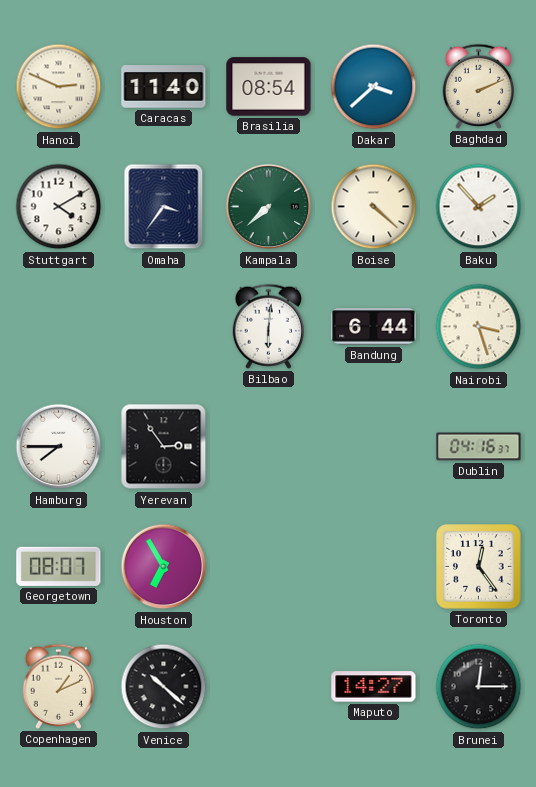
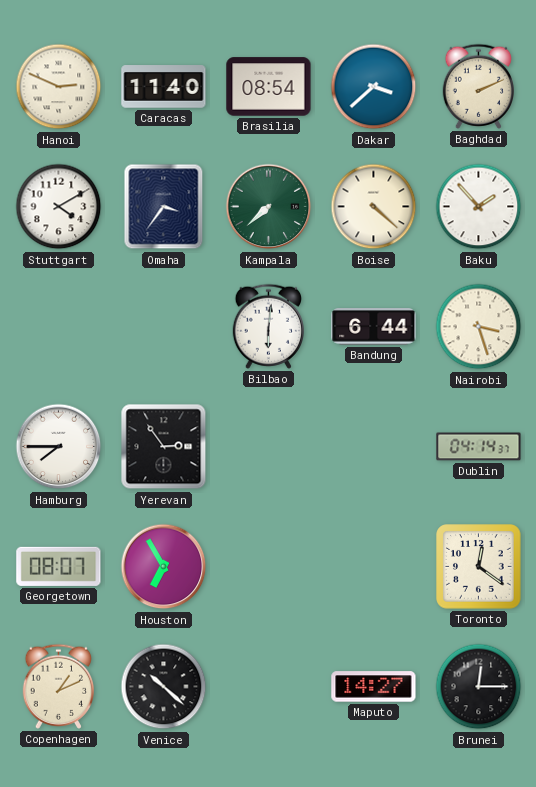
Dublin: 04:16 -> 04:14 (479, 447)
Toronto: 12:24 -> 12:21 (479, 567)
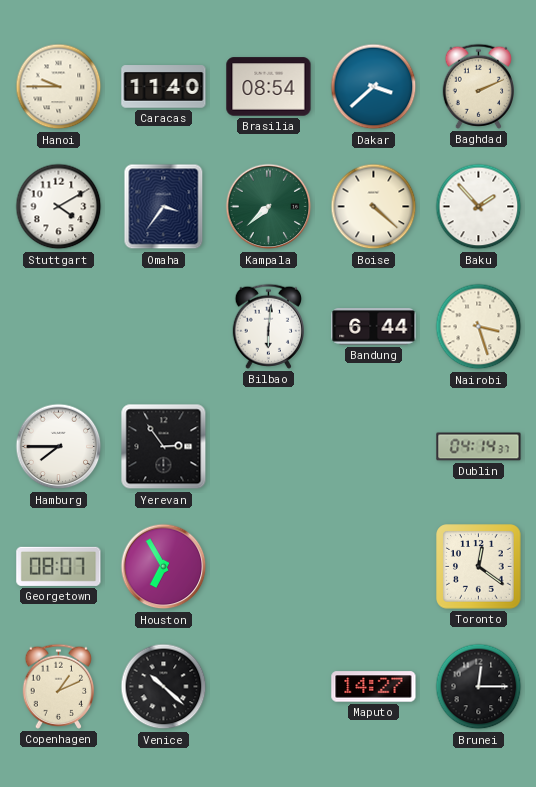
Hanoi: 2:49 -> 9:45 (59, 87)
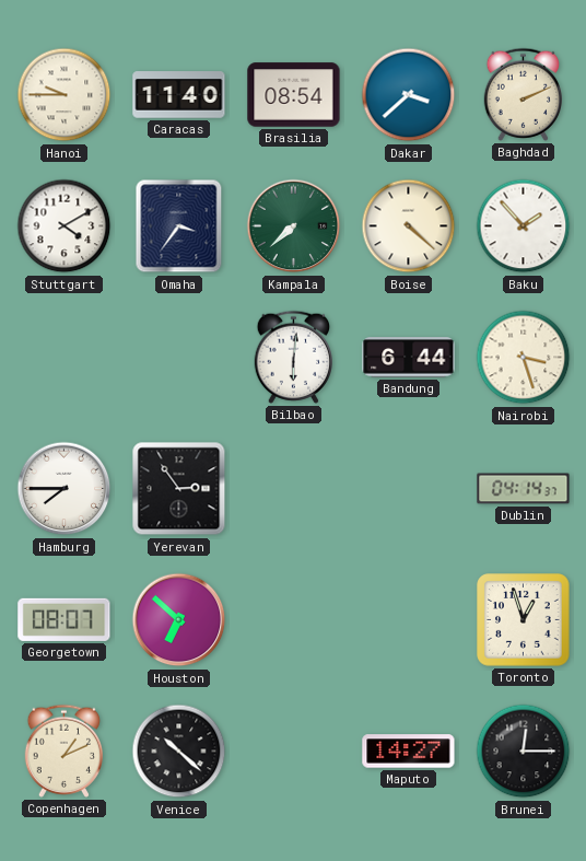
Houston: 6:55 -> 6:52 (179, 620)
Toronto: 12:21 -> 12:57 (524, 620)
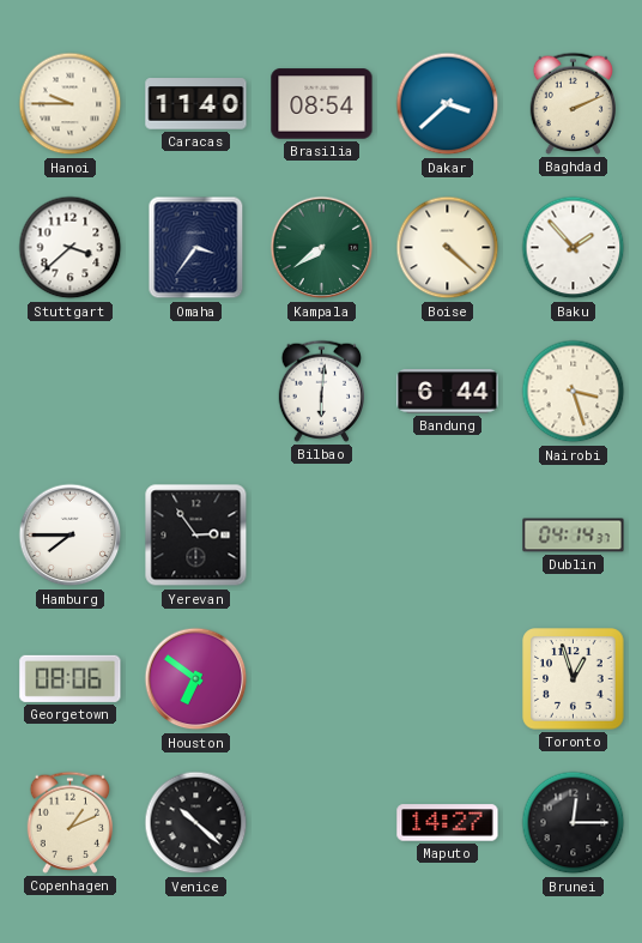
Stuttgart: 4:10 -> 3:38 (71, 248)
Kampala: 7:38 -> 7:39 (322, 248)
Georgetown: 08:07 -> 08:06 (71, 678)
Houston: 6:52 -> 6:51 (196, 679)
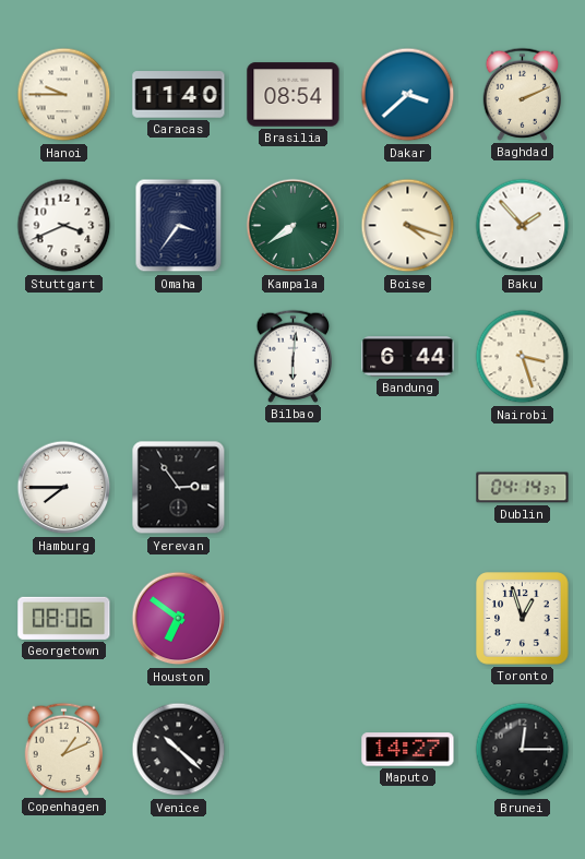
Stuttgart: 3:38 -> 3:41 (64, 226)
Boise: 4:22 -> 4:18 (408, 226)
